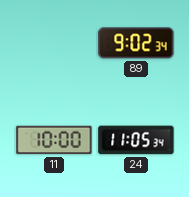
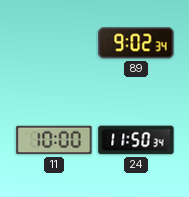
24: 11:05 -> 11:50 (136, 140)
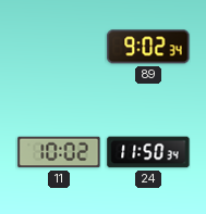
11: 10:00 -> 10:02 (59, 152)
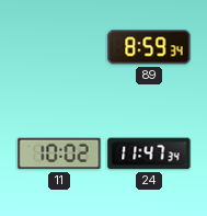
89: 9:02 -> 8:59 (149, 47)
24: 11:50 -> 11:47 (149, 154)
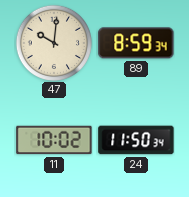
47: none -> 10:01 (53, 42)
24: 11:47 -> 11:50 (136, 140)
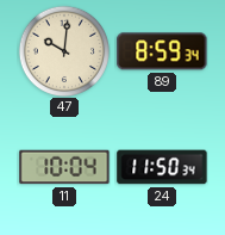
11: 10:02 -> 10:04 (64, 167)
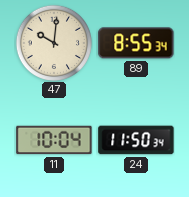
89: 8:59 -> 8:55 (136, 43)
